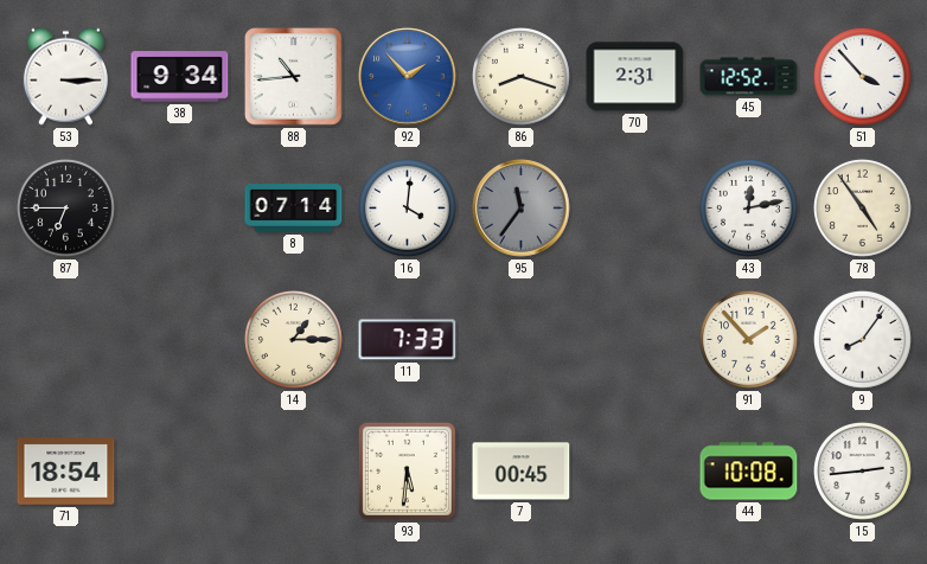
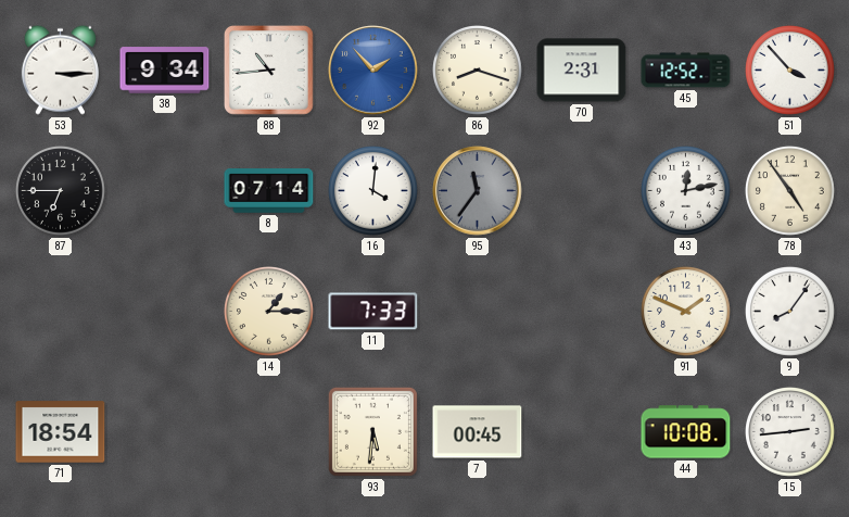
91: 1:53 -> 1:49 (686, 312)
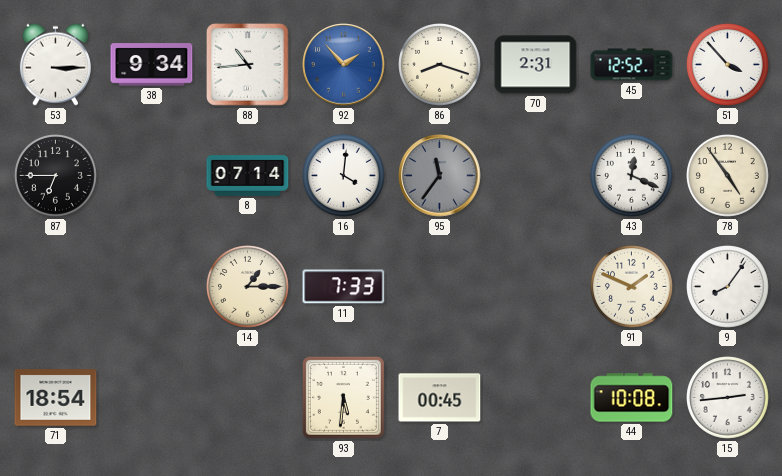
43: 12:13 -> 12:19 (632, 176)
